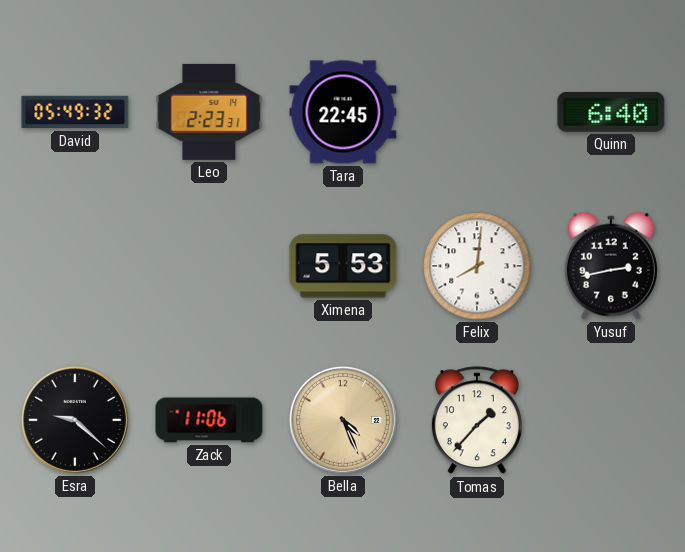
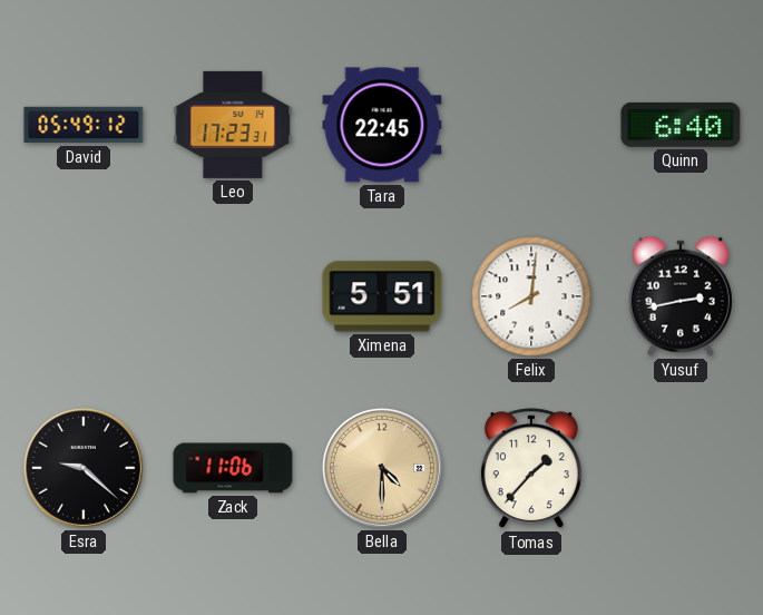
David: 05:49:32 -> 05:49:12 (84, 125)
Leo: 2:23 -> 17:23 (233, 125)
Ximena: 5:53 -> 5:51 (382, 296)
Bella: 4:26 -> 4:30 (382, 468)
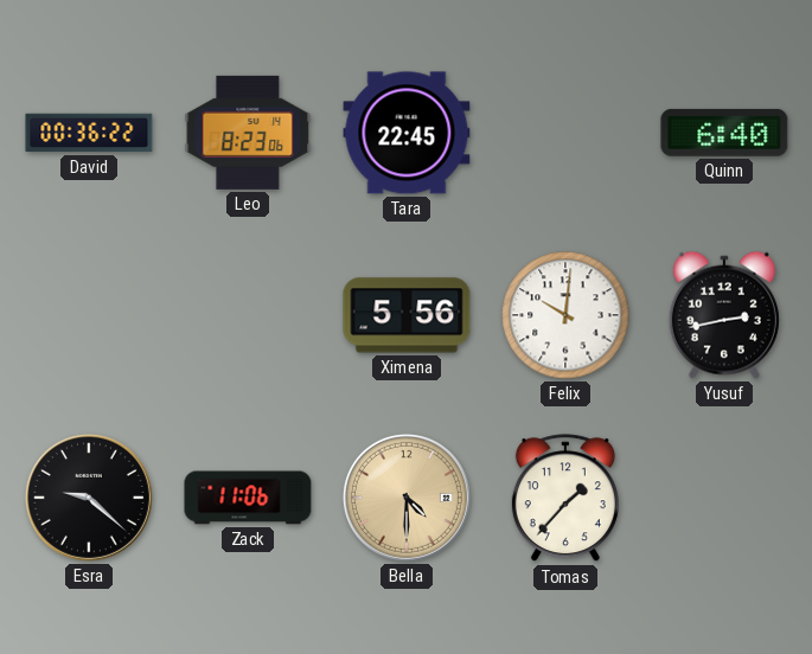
David: 05:49 -> 00:36 (89, 133)
Leo: 17:23 -> 8:23 (248, 133)
Ximena: 5:51 -> 5:56 (407, 315)
Felix: 8:01 -> 10:01 (565, 315)
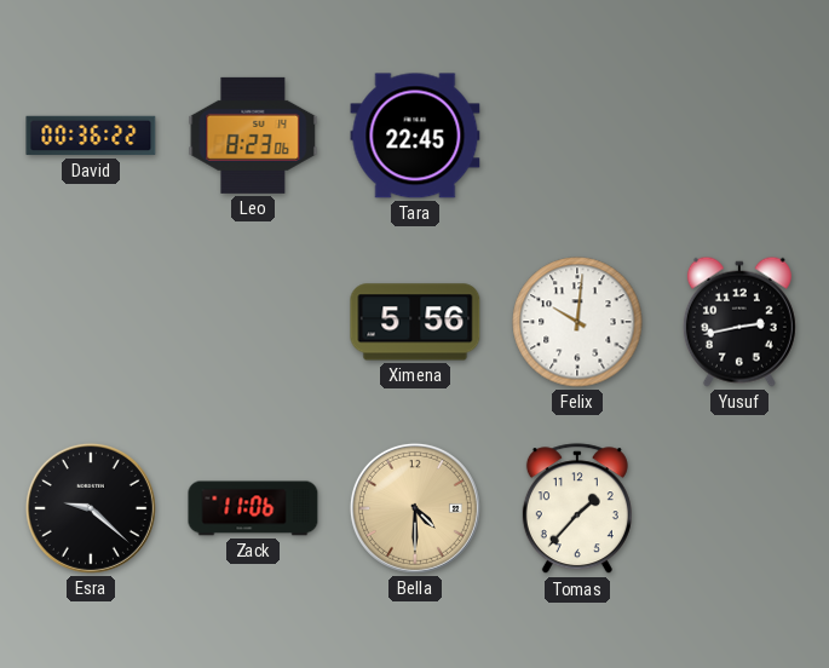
Quinn: 6:40 -> none (724, 133)
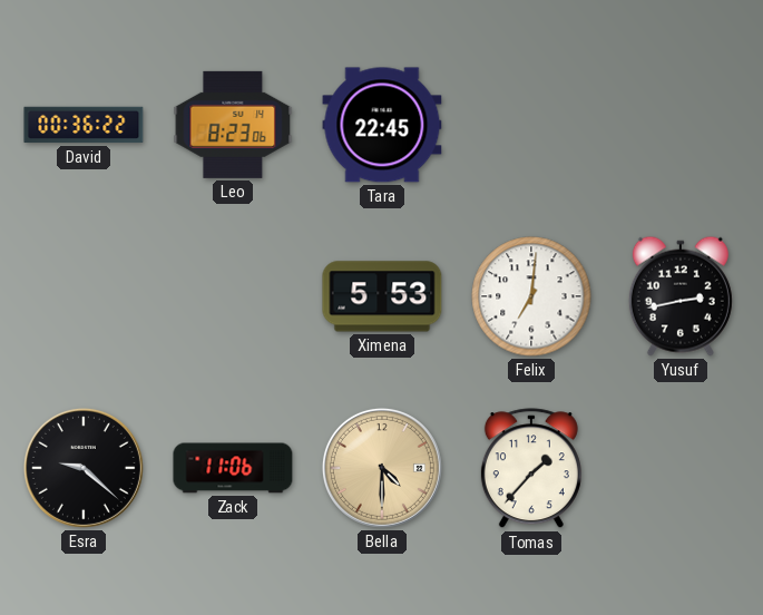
Ximena: 5:56 -> 5:53 (382, 296)
Felix: 10:01 -> 7:01 (531, 296)
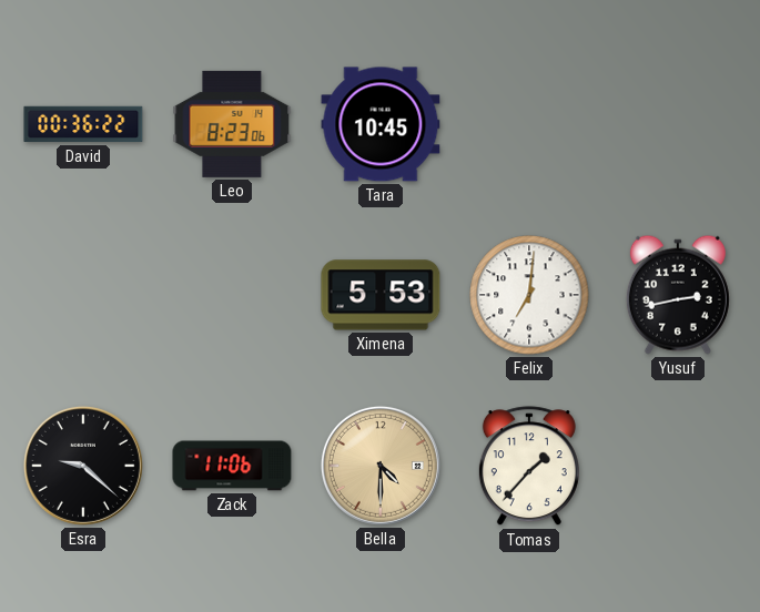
Tara: 22:45 -> 10:45 (381, 124)
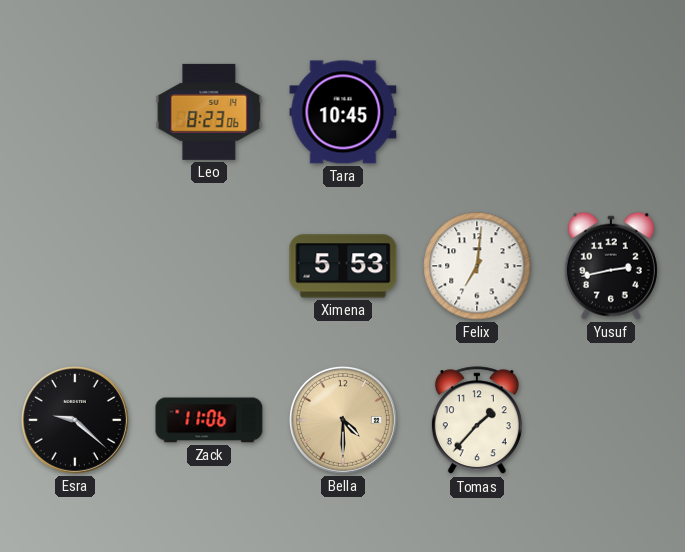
David: 00:36 -> none (83, 124)
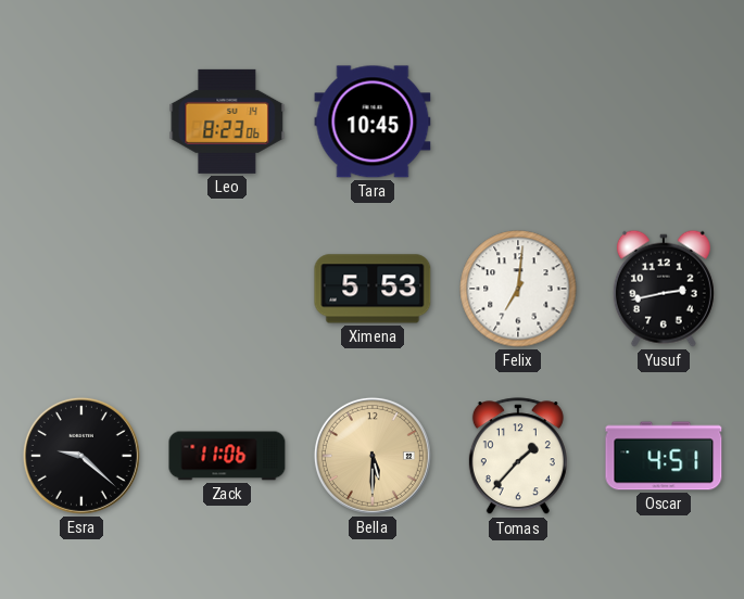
Bella: 4:30 -> 5:30 (373, 456)
Oscar: none -> 4:51 (664, 456)
